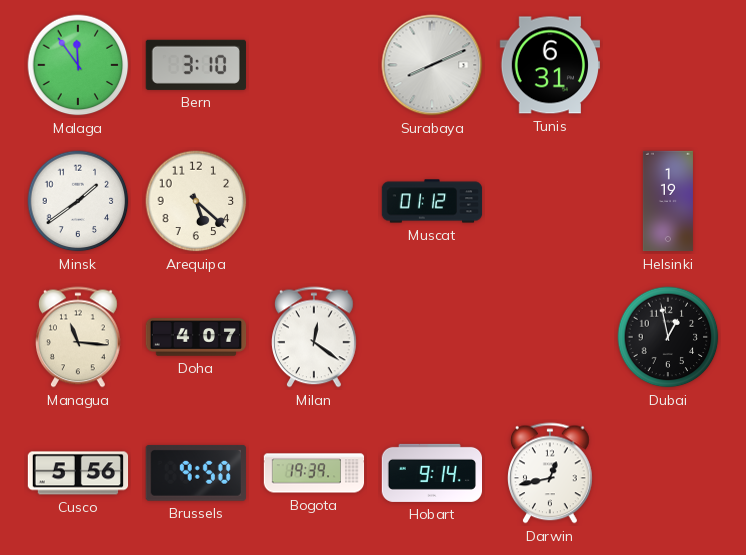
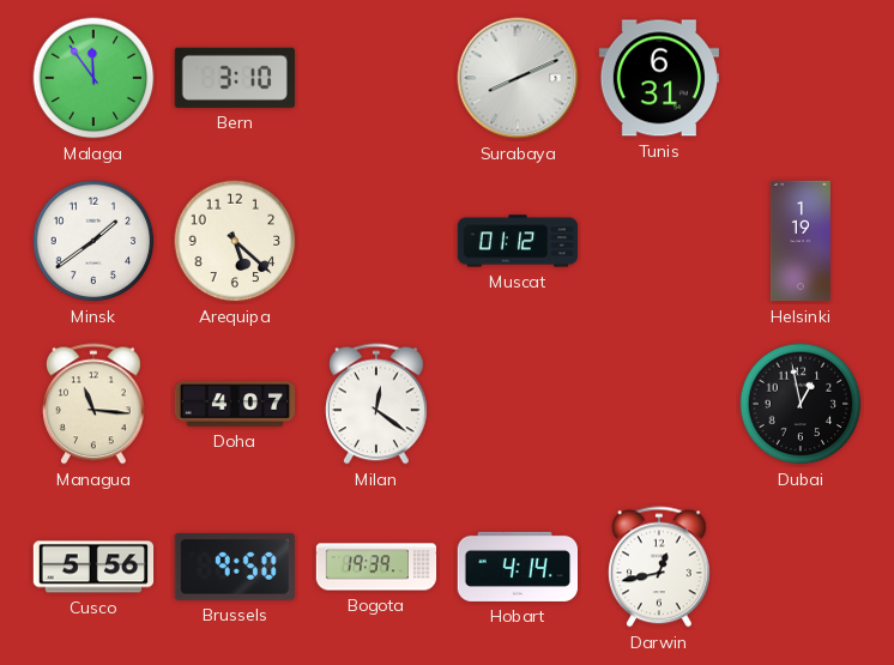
Hobart: 9:14 -> 4:14 (517, 567)
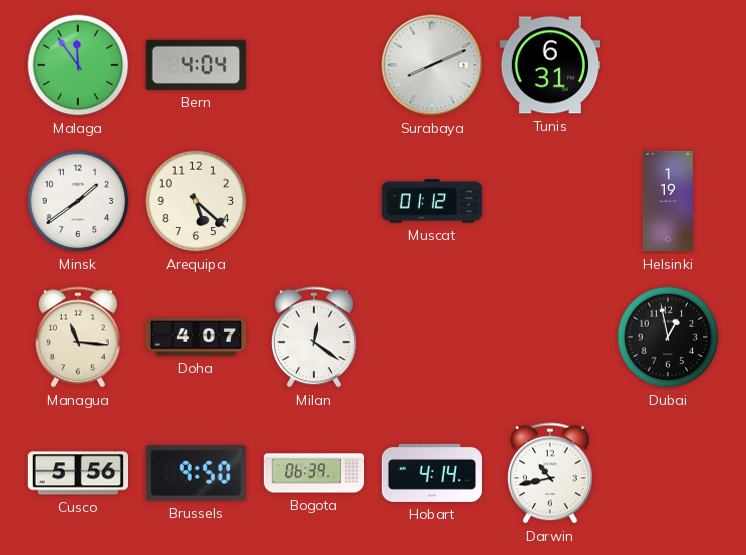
Bern: 3:10 -> 4:04 (196, 65)
Bogota: 19:39 -> 06:39 (314, 473)
Darwin: 12:43 -> 10:43 (551, 473)
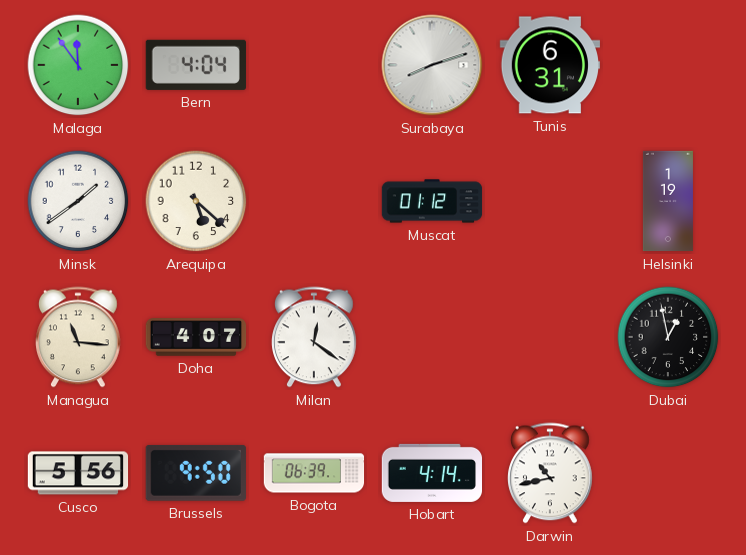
Surabaya: 8:11 -> 8:12 (432, 65)
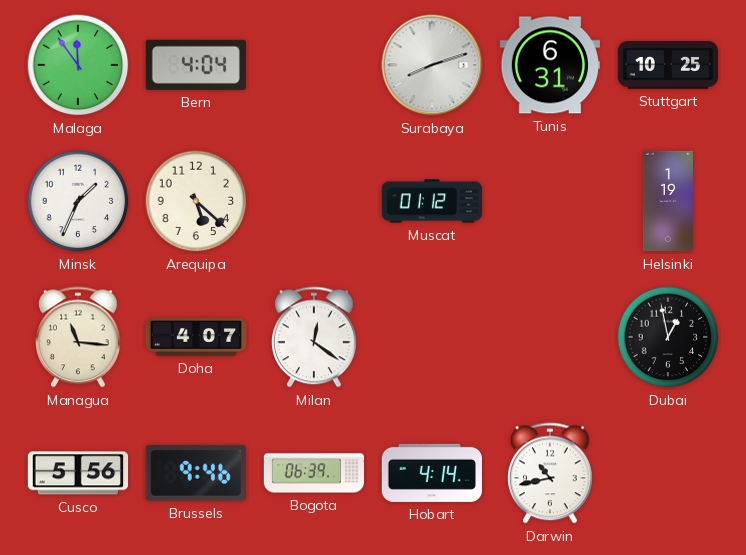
Stuttgart: none -> 10:25 (668, 65)
Minsk: 1:39 -> 1:34 (78, 201)
Brussels: 9:50 -> 9:46 (196, 473)
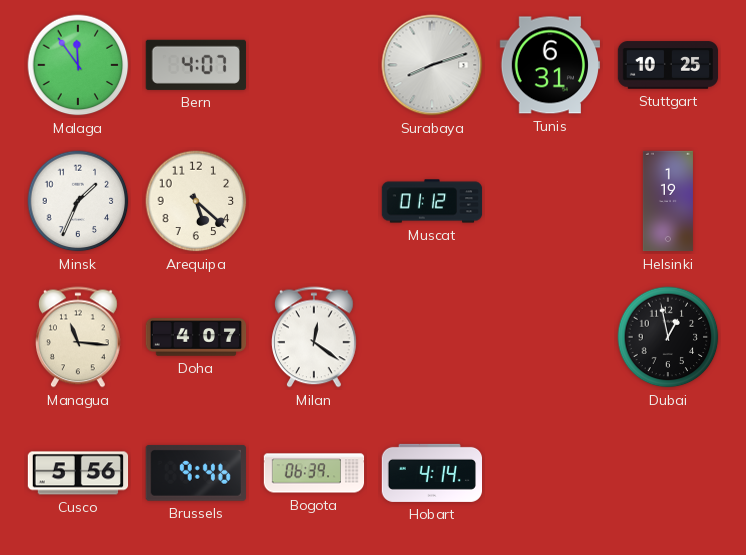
Bern: 4:04 -> 4:07 (196, 65)
Darwin: 10:43 -> none (551, 473)
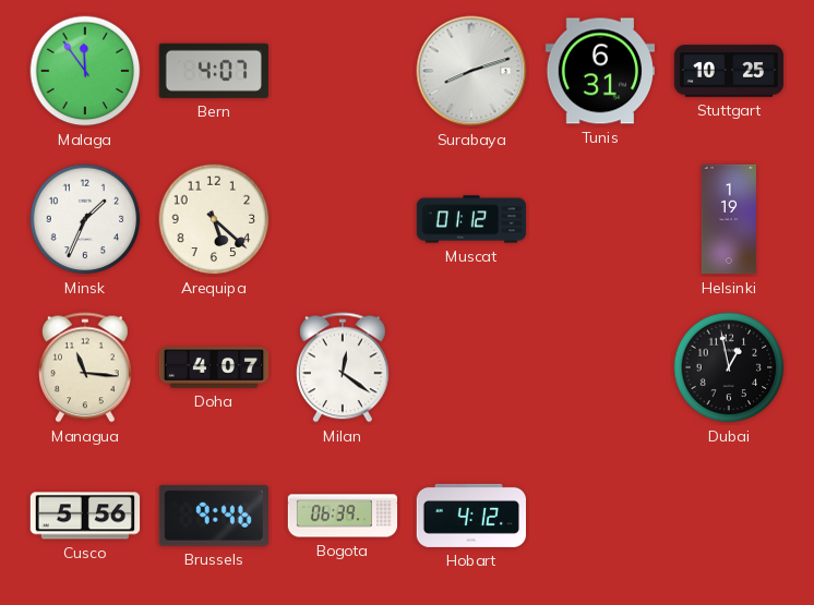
Hobart: 4:14 -> 4:12 (470, 516)
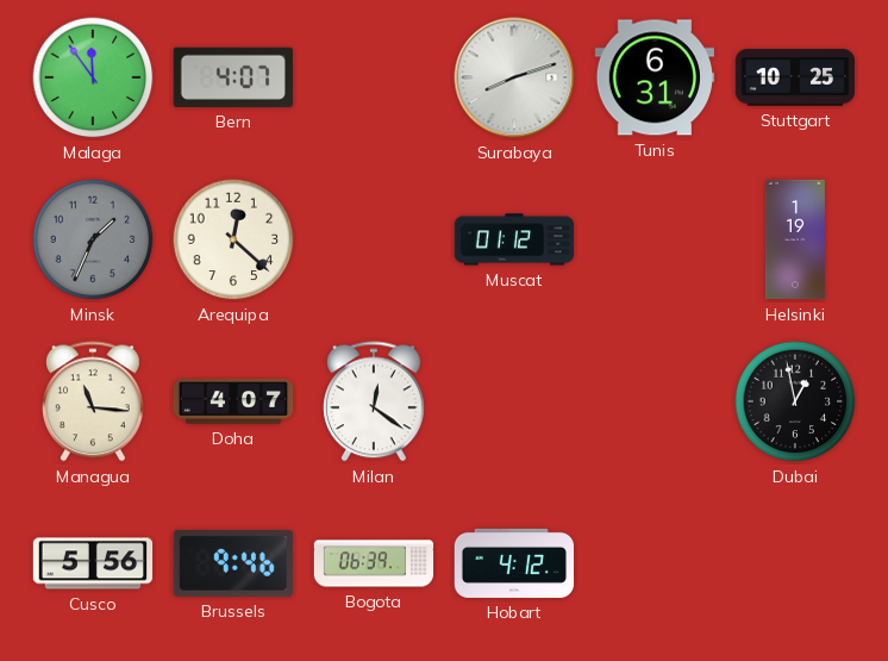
Minsk dial: white -> grey (93, 239)
Arequipa: 5:22 -> 12:22 (233, 239)
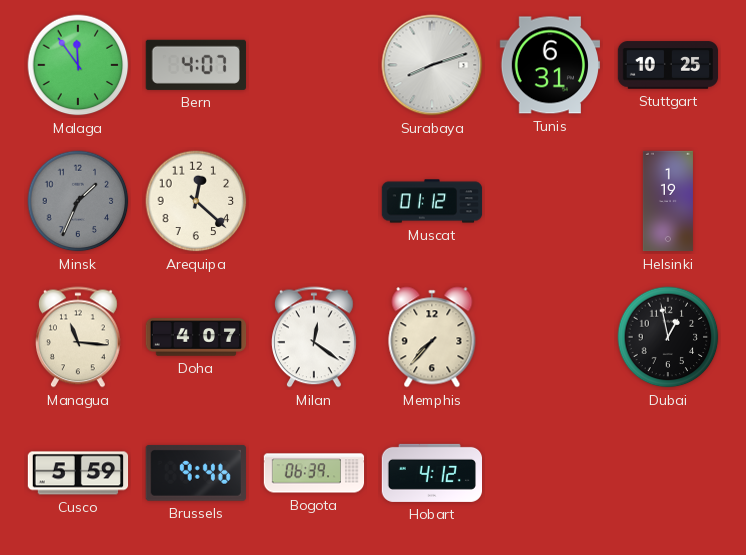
Memphis: none -> 7:37 (432, 337)
Cusco: 5:56 -> 5:59 (78, 473)
